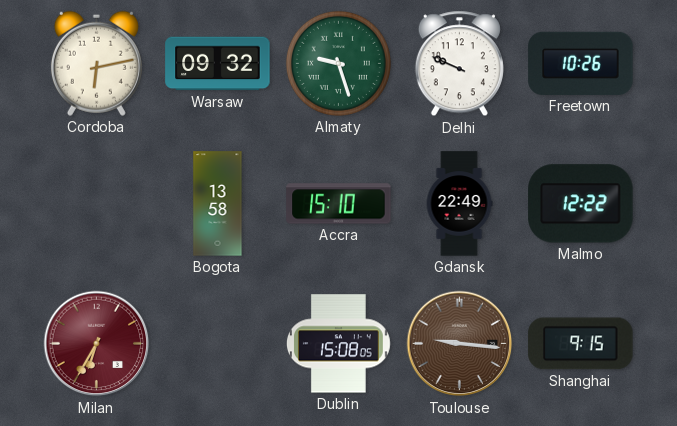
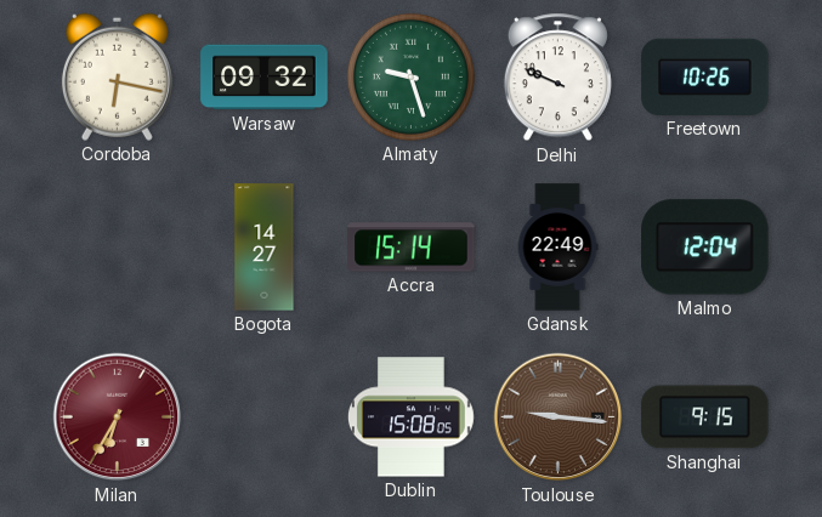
Cordoba: 6:13 -> 6:17 (117, 76)
Bogota: 13:58 -> 14:27 (265, 248)
Accra: 15:10 -> 15:14 (412, 248)
Malmo: 12:22 -> 12:04 (705, 248)
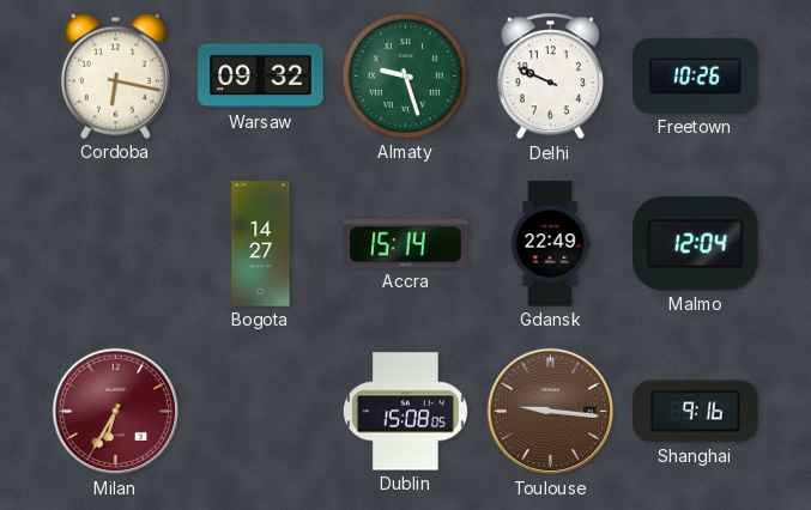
Shanghai: 9:15 -> 9:16 (696, 412)
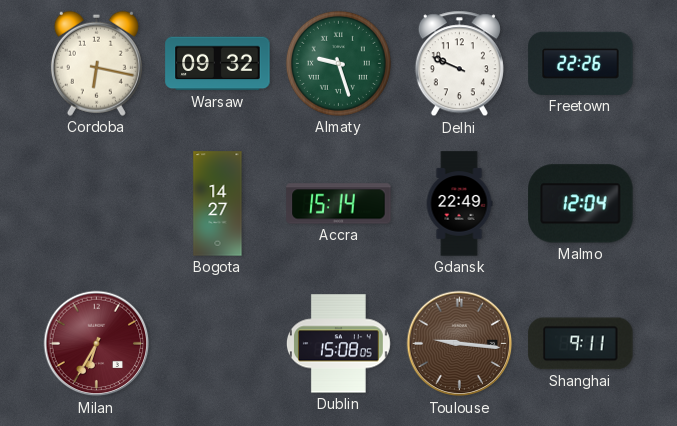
Freetown: 10:26 -> 22:26 (581, 63)
Shanghai: 9:16 -> 9:11 (581, 344)
